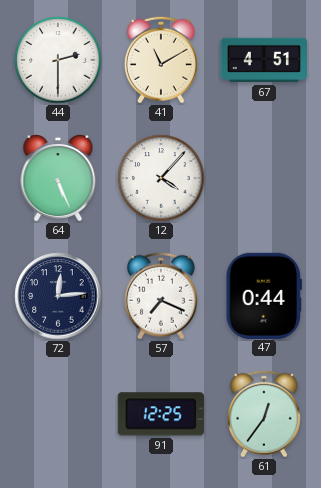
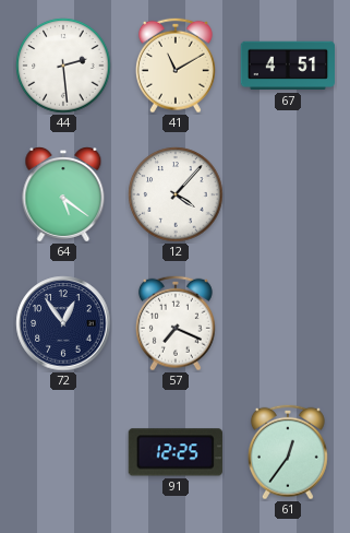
44: 2:30 -> 2:29 (63, 66)
64: 5:26 -> 5:21 (63, 196)
72: 12:14 -> 12:54 (63, 323)
47: 0:44 -> none (264, 295)
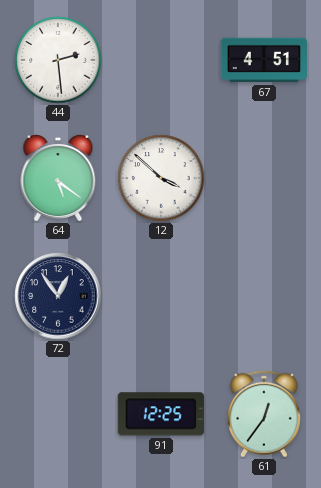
41: 11:10 -> none (176, 66)
12: 4:07 -> 3:52 (161, 178)
57: 7:19 -> none (176, 323)
